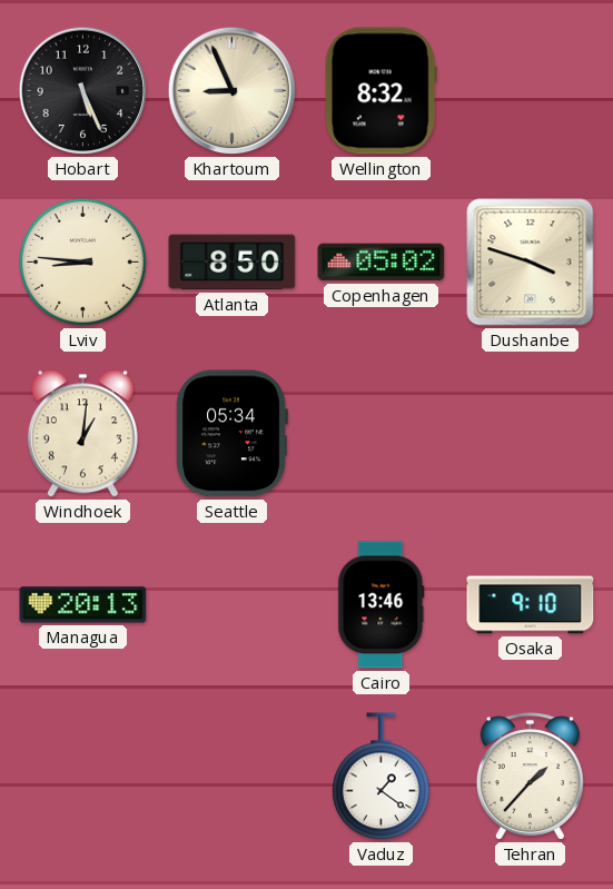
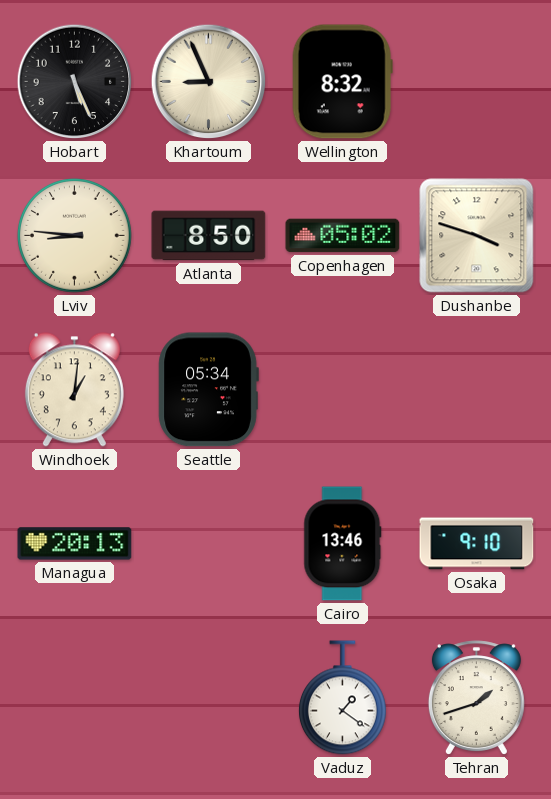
Tehran: 1:37 -> 1:42 (476, 698)
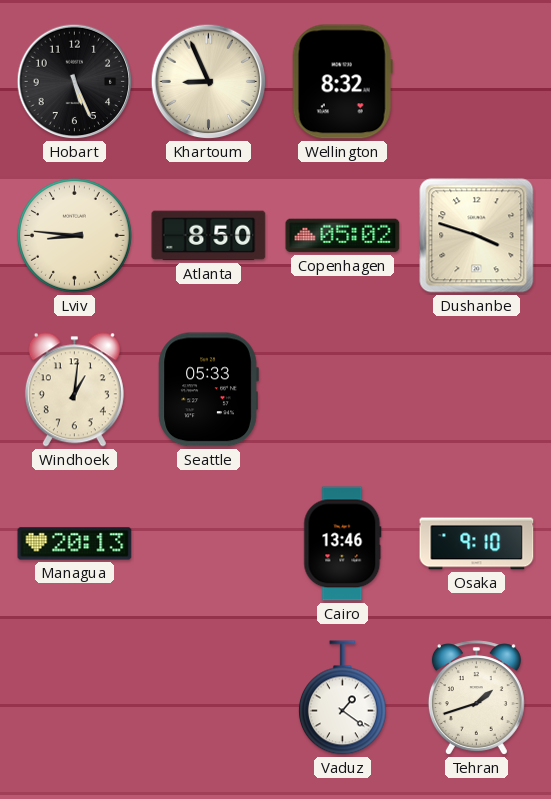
Seattle: 05:34 -> 05:33 (208, 390)
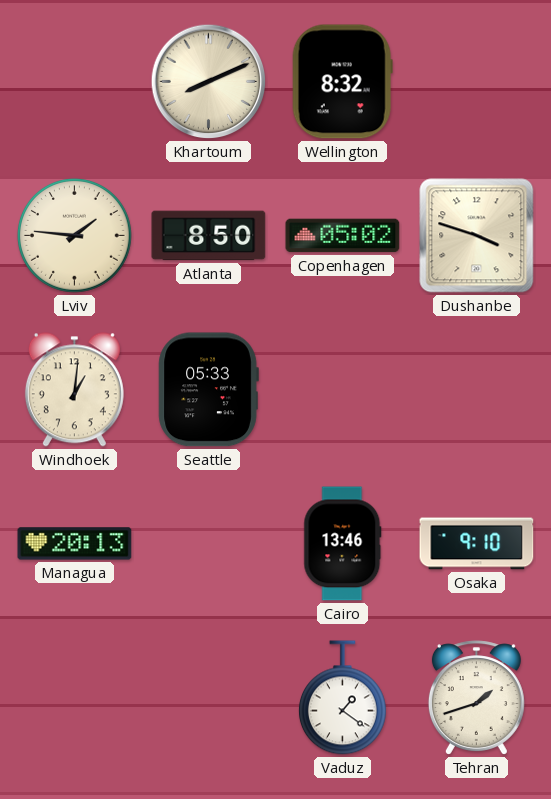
Hobart: 5:26 -> none (75, 82)
Khartoum: 8:56 -> 8:11 (209, 82)
Lviv: 8:46 -> 1:46 (75, 236)
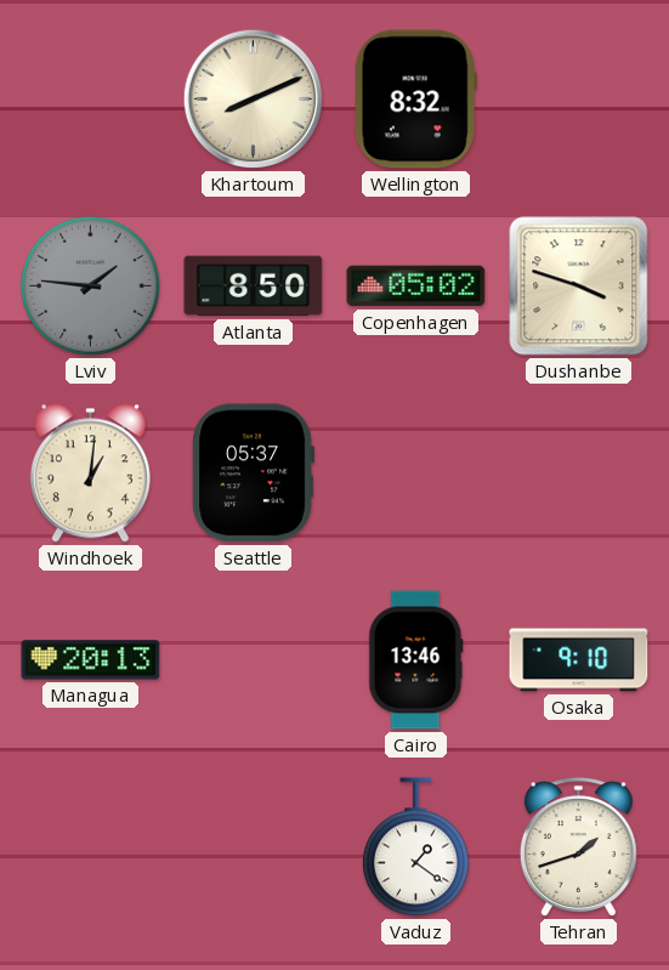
Lviv dial: cream -> grey (91, 287)
Seattle: 05:33 -> 05:37 (253, 473)
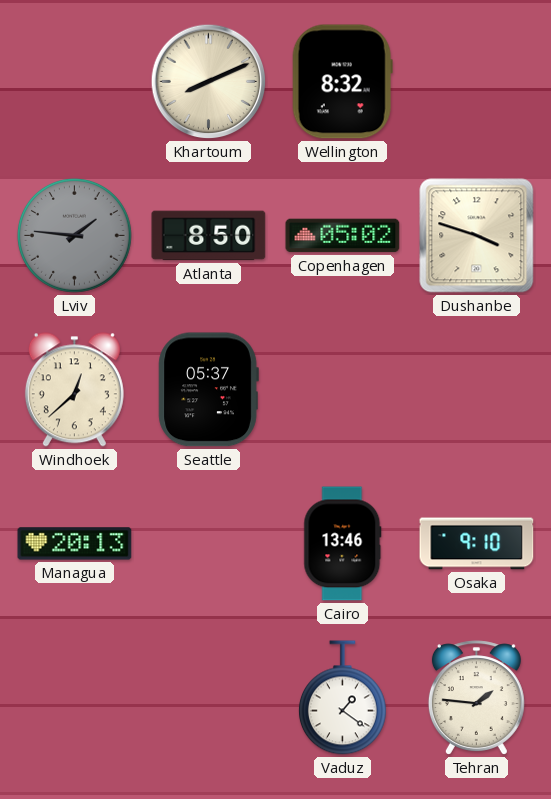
Windhoek: 1:01 -> 12:38 (74, 390)
Tehran: 1:42 -> 1:46 (476, 698)
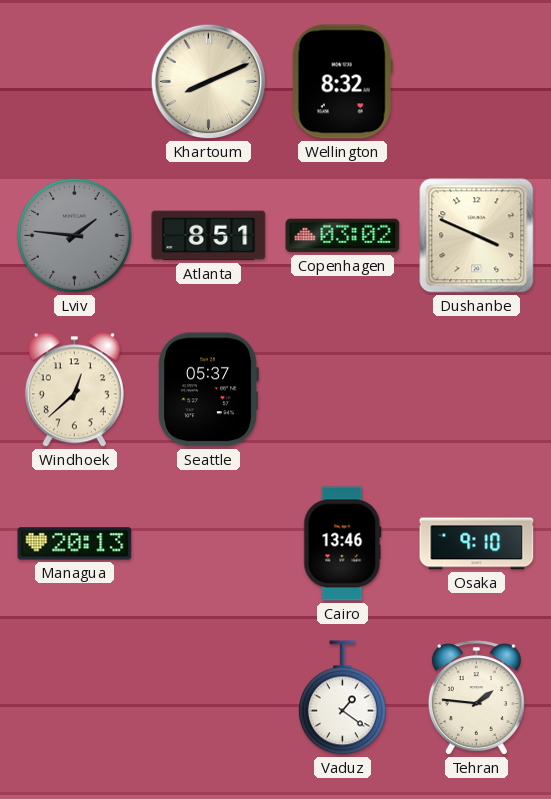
Atlanta: 8:50 -> 8:51 (209, 236)
Copenhagen: 05:02 -> 03:02 (343, 236)
Dushanbe: 3:48 -> 3:49 (477, 236)
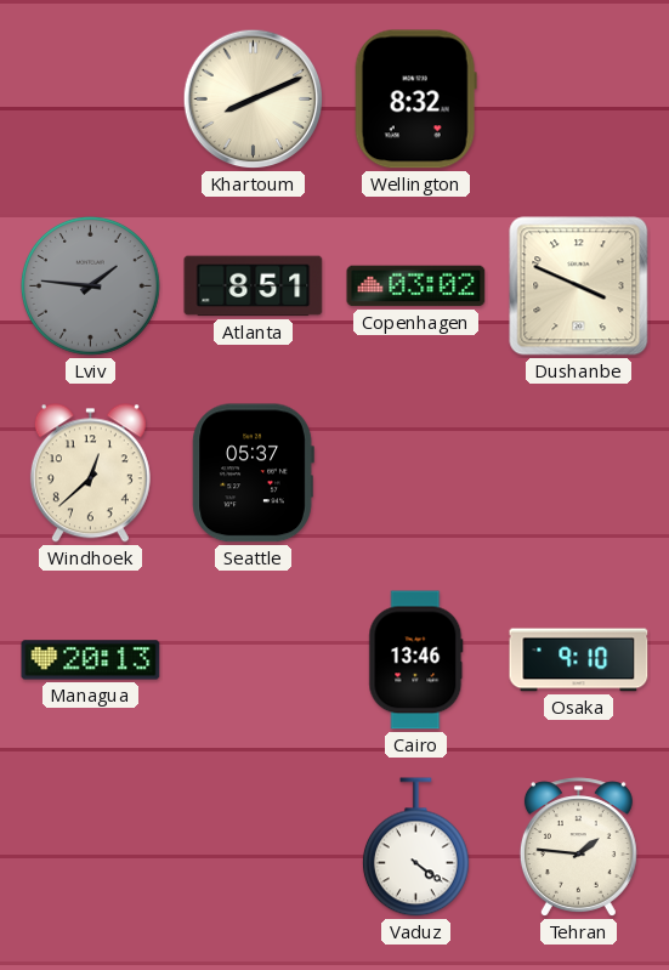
Vaduz: 1:21 -> 4:21 (415, 847)
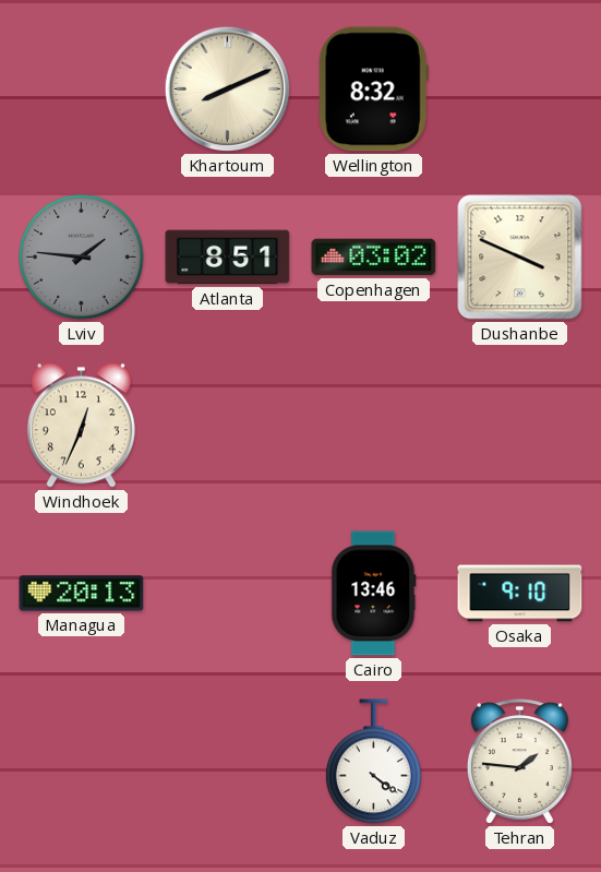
Windhoek: 12:38 -> 12:34 (81, 426)
Seattle: 05:37 -> none (253, 473)
